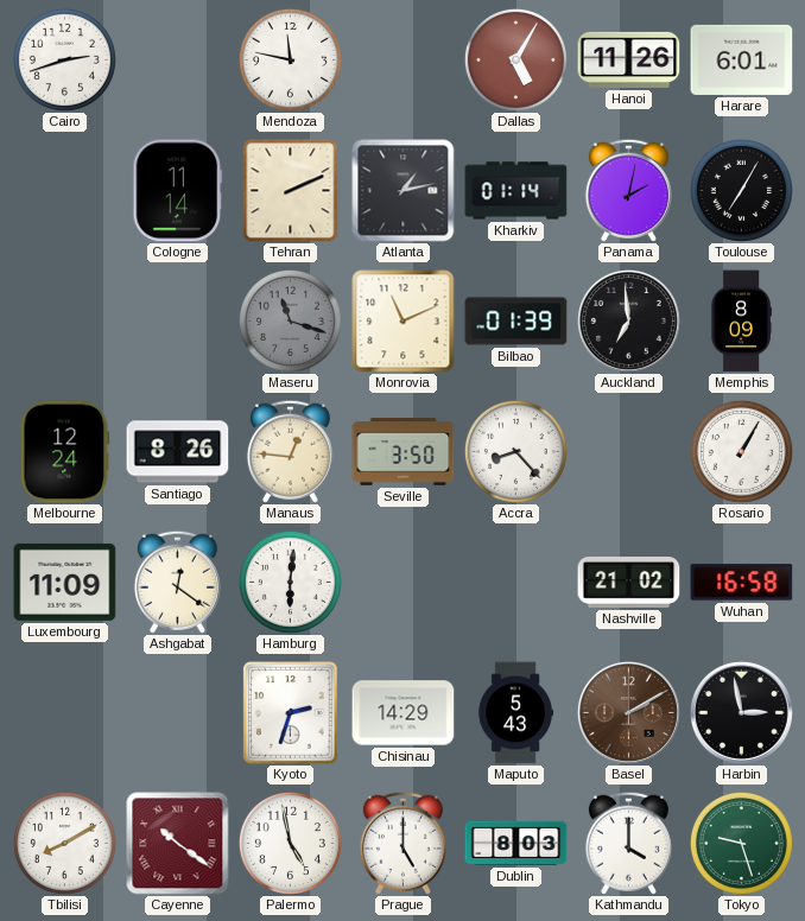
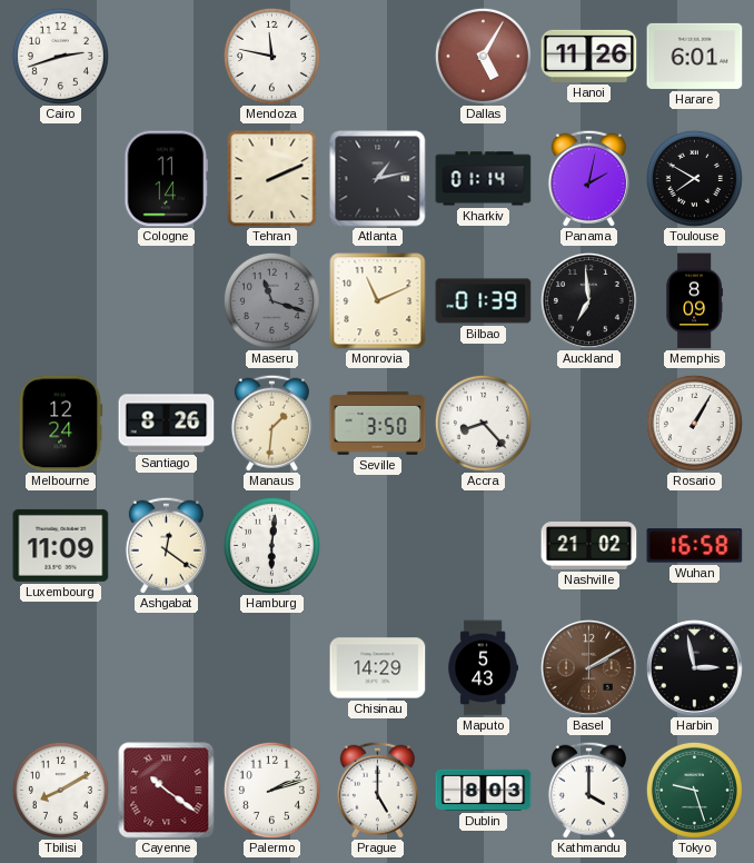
Toulouse: 7:05 -> 7:50 (694, 178)
Manaus: 12:46 -> 1:31 (271, 423)
Kyoto: 2:33 -> none (291, 713)
Palermo: 4:58 -> 2:12 (271, 790)
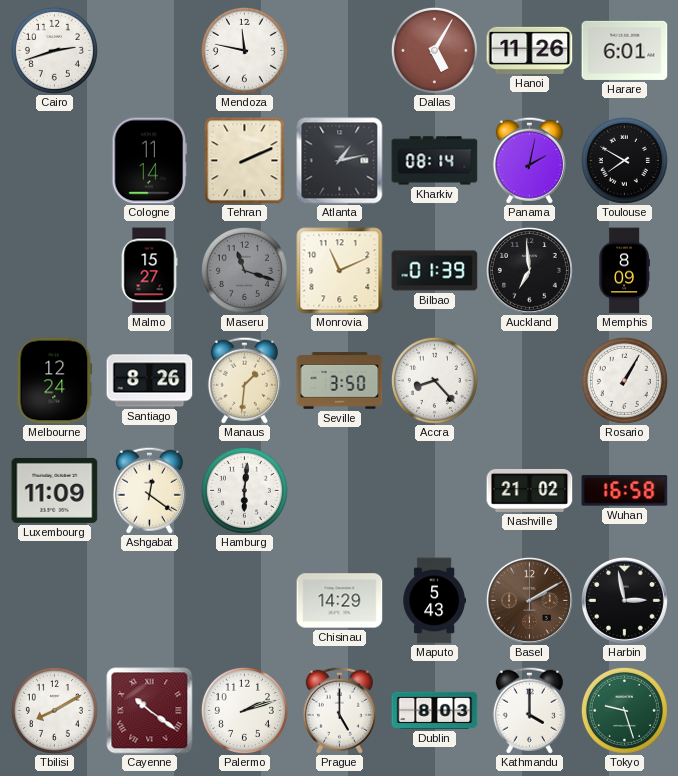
Kharkiv: 01:14 -> 08:14 (435, 161)
Malmo: none -> 15:27 (149, 271)
